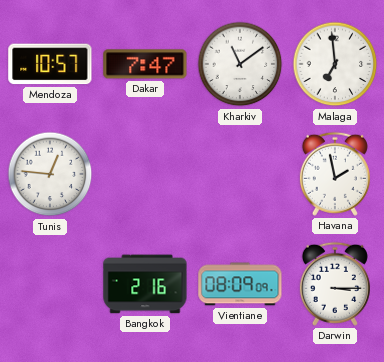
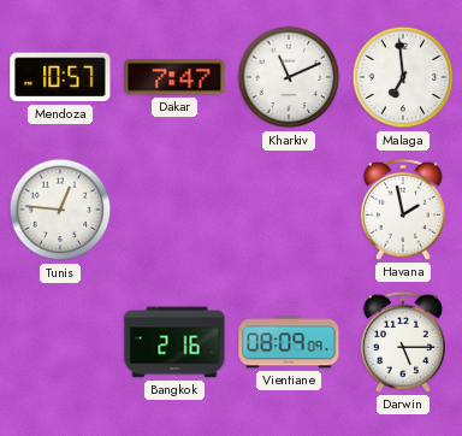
Kharkiv: 11:09 -> 11:11 (289, 77)
Darwin: 3:15 -> 5:15 (403, 342)
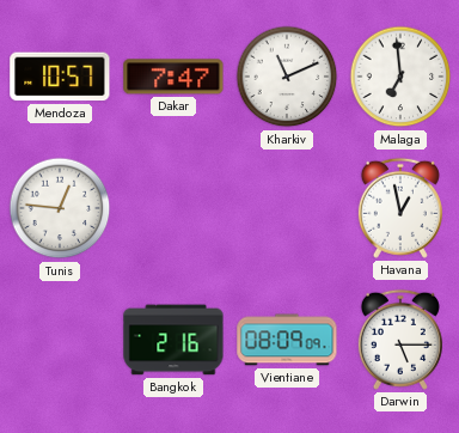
Havana: 1:58 -> 12:58 (400, 208)
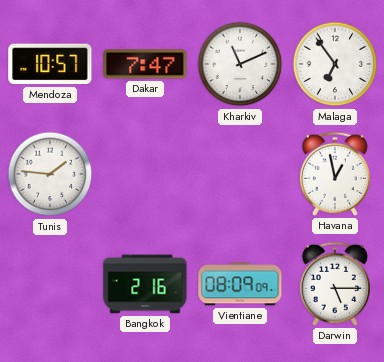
Malaga: 6:59 -> 6:54 (335, 64)
Tunis: 12:46 -> 1:46 (50, 174)
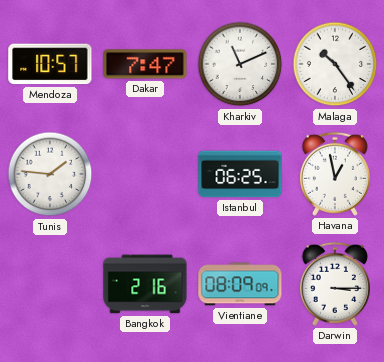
Malaga: 6:54 -> 10:24 (335, 64)
Istanbul: none -> 06:25 (240, 174)
Darwin: 5:15 -> 3:15 (335, 284)
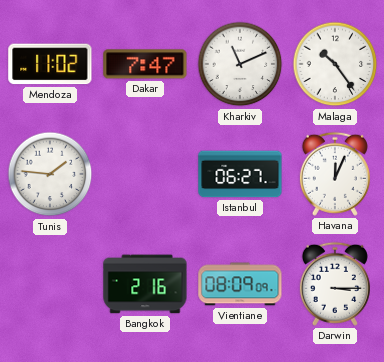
Mendoza: 10:57 -> 11:02 (50, 64)
Istanbul: 06:25 -> 06:27 (240, 174)
Havana: 12:58 -> 12:04 (335, 174)
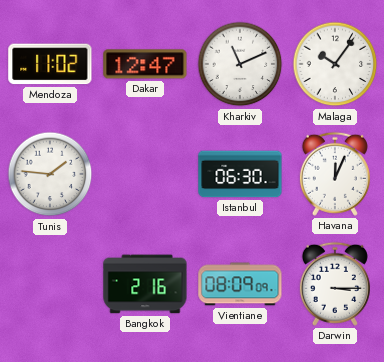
Dakar: 7:47 -> 12:47 (145, 64)
Malaga: 10:24 -> 10:06 (335, 64)
Istanbul: 06:27 -> 06:30 (240, 174)
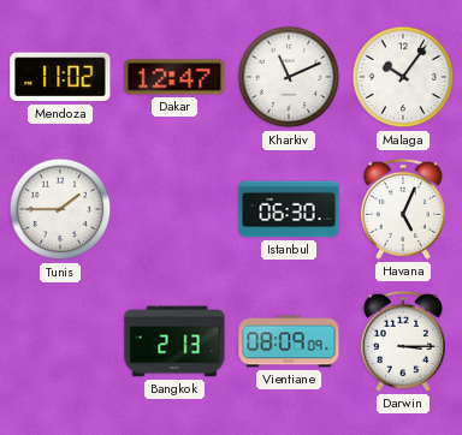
Tunis: 1:46 -> 1:45 (60, 209)
Havana: 12:04 -> 5:04 (403, 209)
Bangkok: 2:16 -> 2:13 (174, 341)
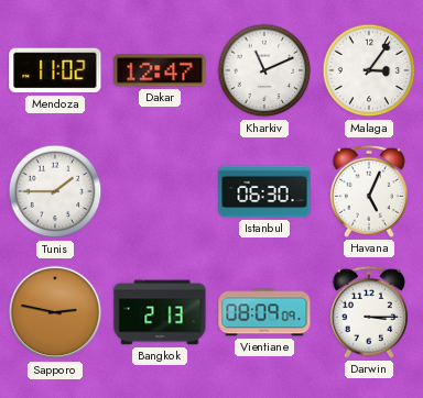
Malaga: 10:06 -> 3:06 (369, 70)
Sapporo: none -> 2:47 (55, 312)
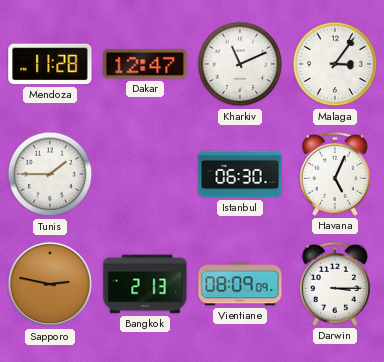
Mendoza: 11:02 -> 11:28 (50, 64)
